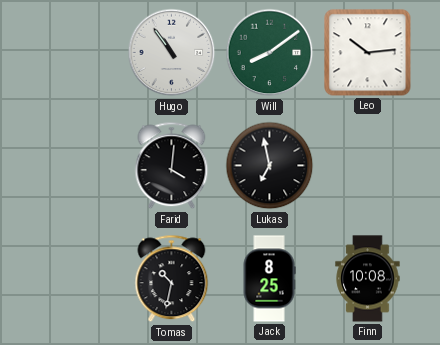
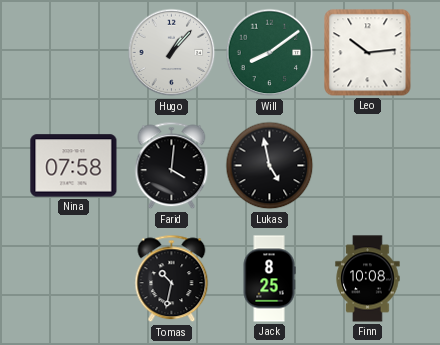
Hugo: 10:54 -> 1:07 (172, 53)
Nina: none -> 07:58 (74, 166)
Lukas: 6:58 -> 4:58 (270, 166)
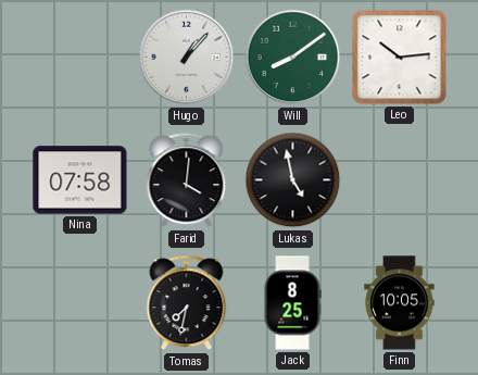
Tomas: 10:32 -> 7:32 (187, 303)
Finn: 10:08 -> 10:05 (400, 303)
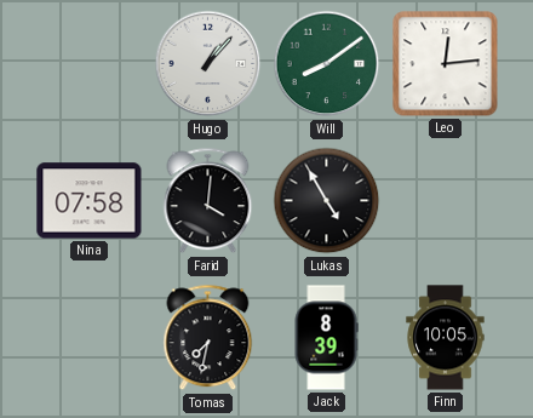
Leo: 10:14 -> 12:14 (446, 64)
Lukas: 4:58 -> 4:55 (327, 201)
Jack: 8:25 -> 8:39 (326, 338)
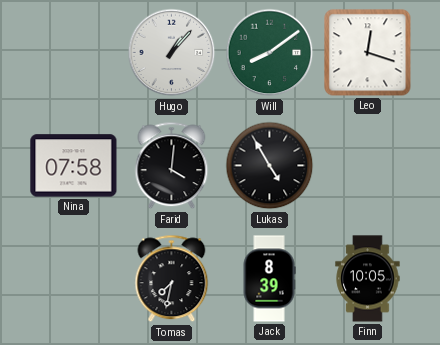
Leo: 12:14 -> 12:18 (368, 53)
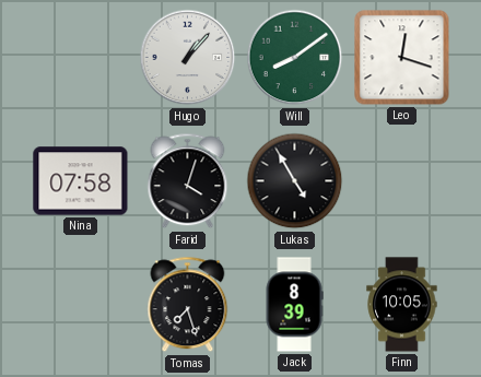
Farid: 4:01 -> 4:03 (188, 181)
Tomas: 7:32 -> 7:27 (188, 305)
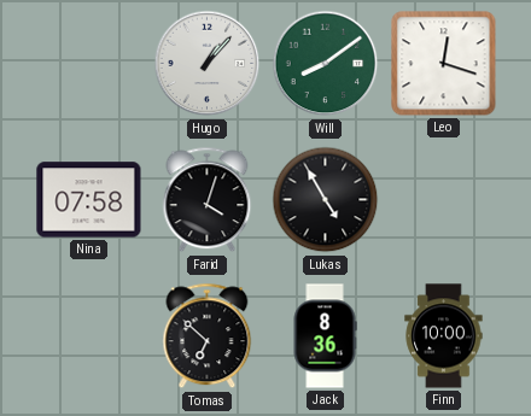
Tomas: 7:27 -> 6:52 (208, 336)
Jack: 8:39 -> 8:36 (325, 336)
Finn: 10:05 -> 10:00 (444, 336)
